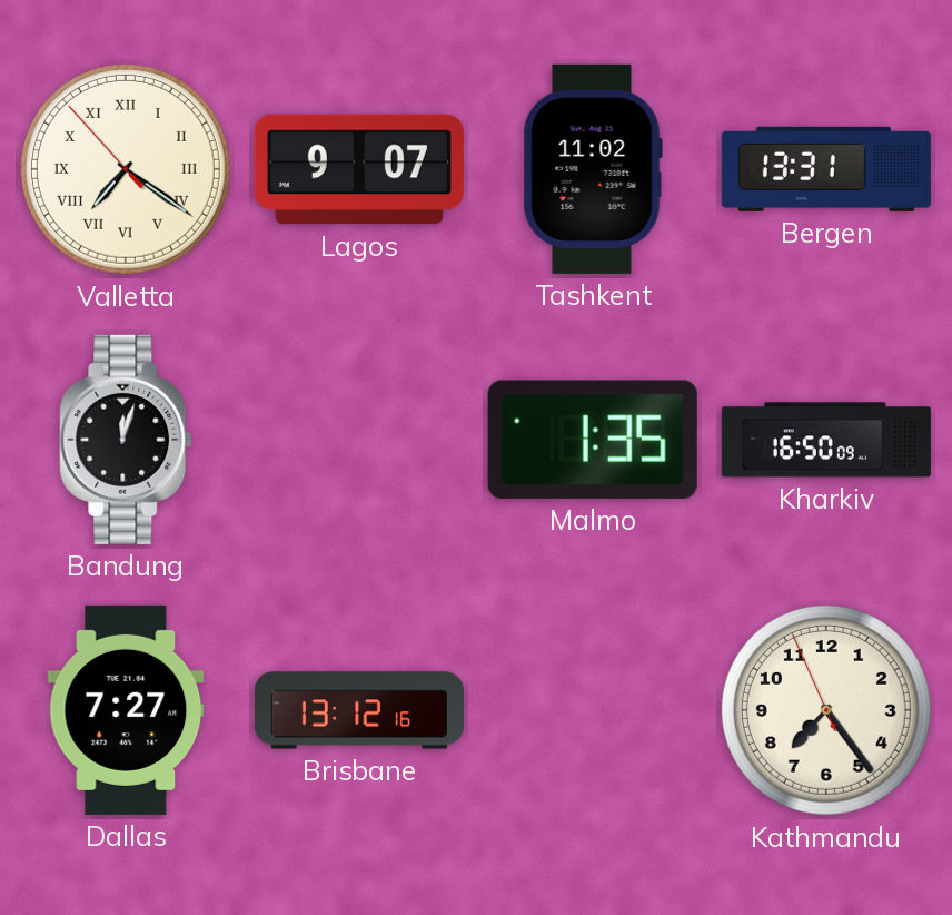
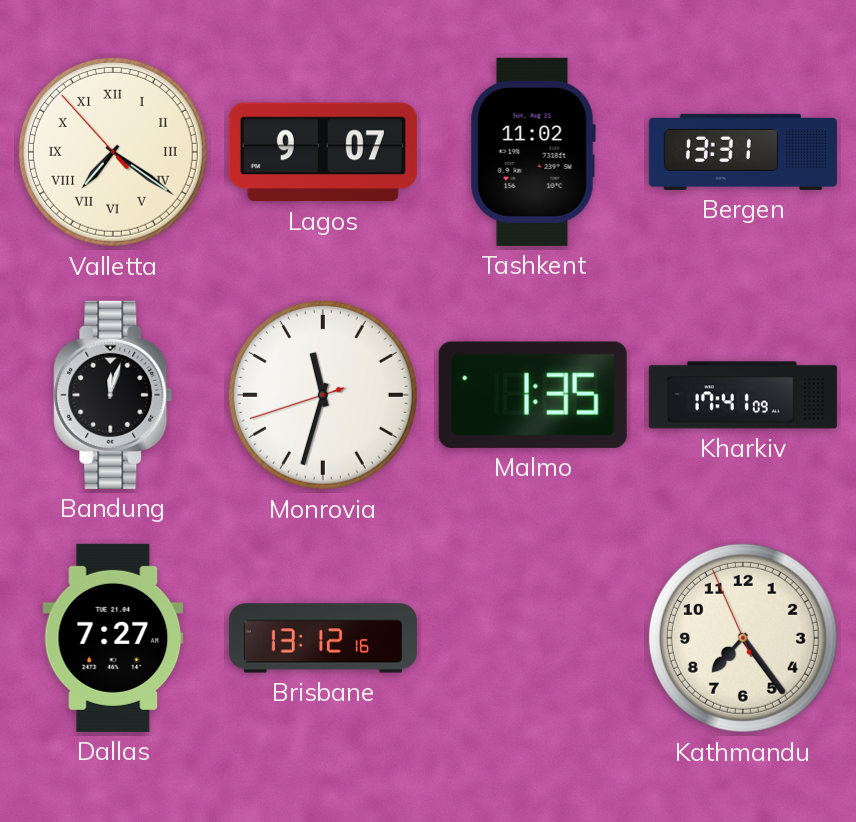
Monrovia: none -> 11:32 (323, 395)
Kharkiv: 16:50 -> 17:41 (743, 395)
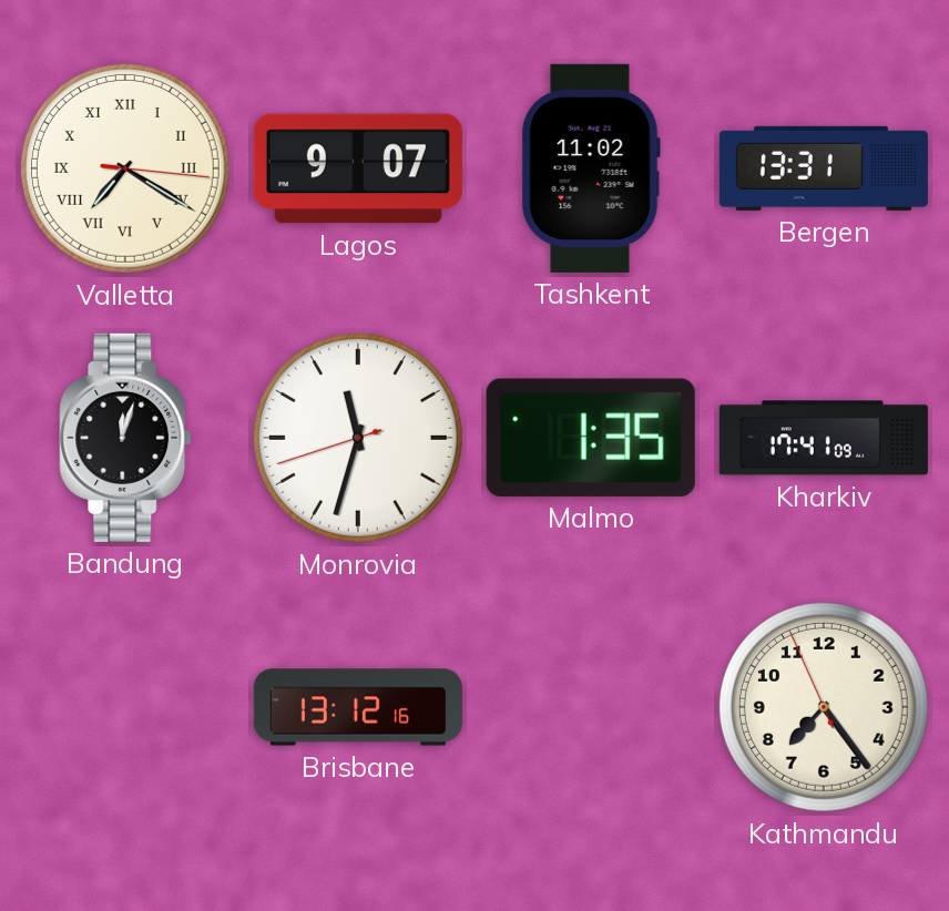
Valletta: 7:20:53 -> 7:20:16 (125, 168)
Dallas: 7:27 -> none (113, 638)
